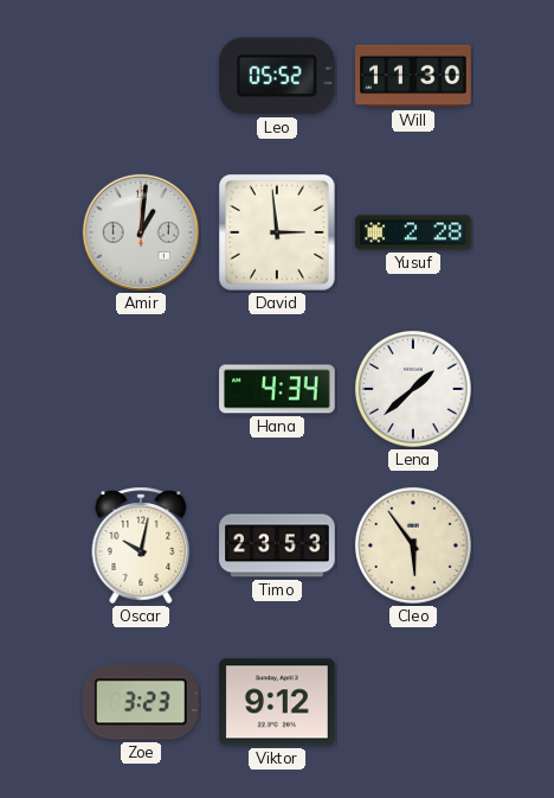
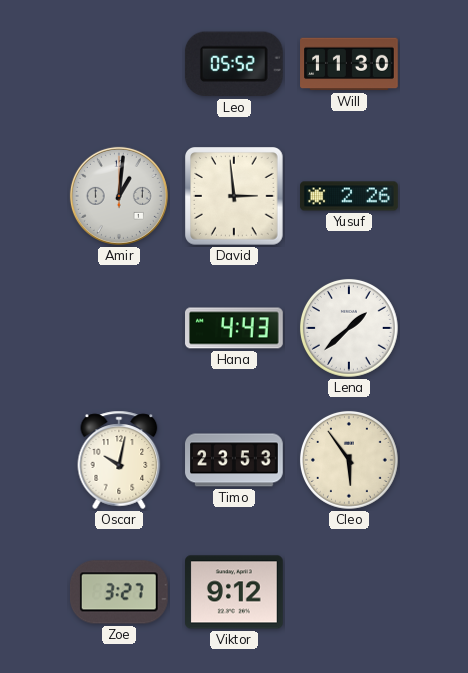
Yusuf: 2:28 -> 2:26 (349, 196)
Hana: 4:34 -> 4:43 (234, 328)
Zoe: 3:23 -> 3:27 (119, 592)
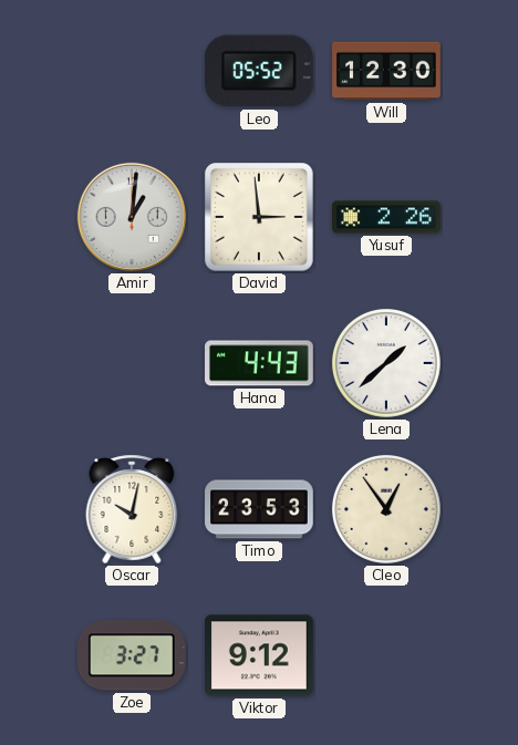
Will: 11:30 -> 12:30 (386, 71)
Cleo: 5:54 -> 12:54 (386, 509)
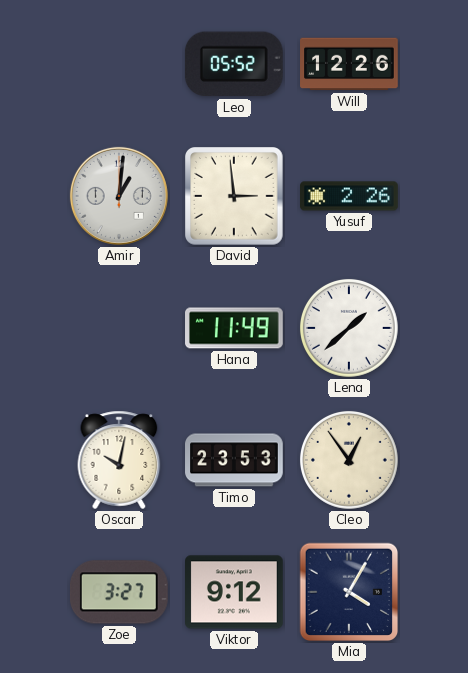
Will: 12:30 -> 12:26 (349, 64)
Hana: 4:43 -> 11:49 (234, 328)
Mia: none -> 4:05 (349, 592)
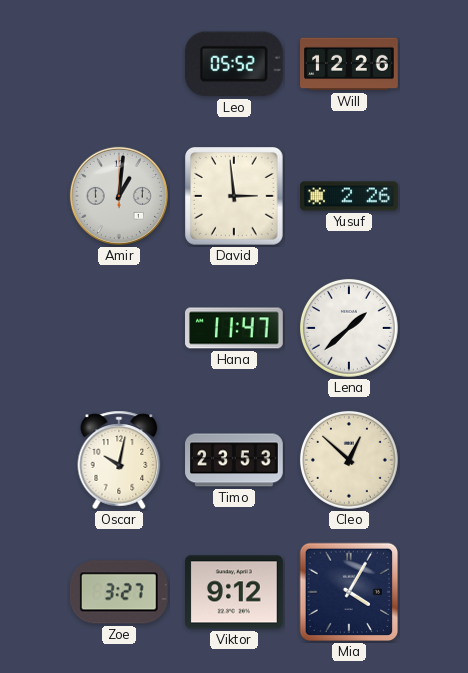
Hana: 11:49 -> 11:47 (234, 328)
Cleo: 12:54 -> 12:52 (349, 460)
